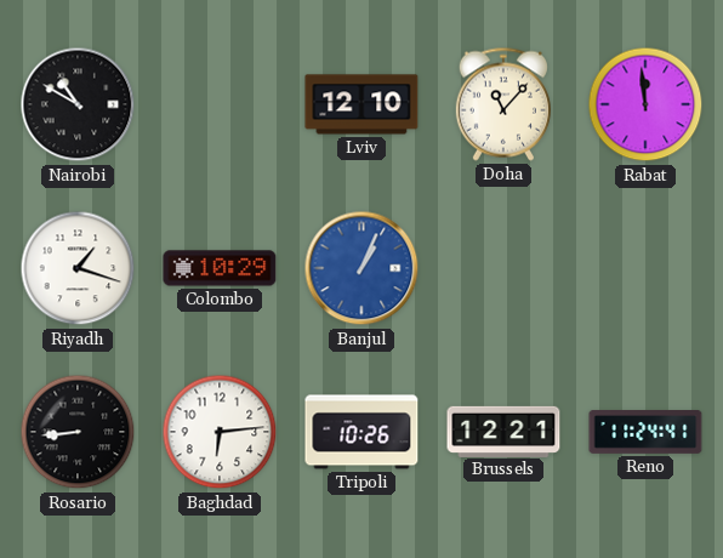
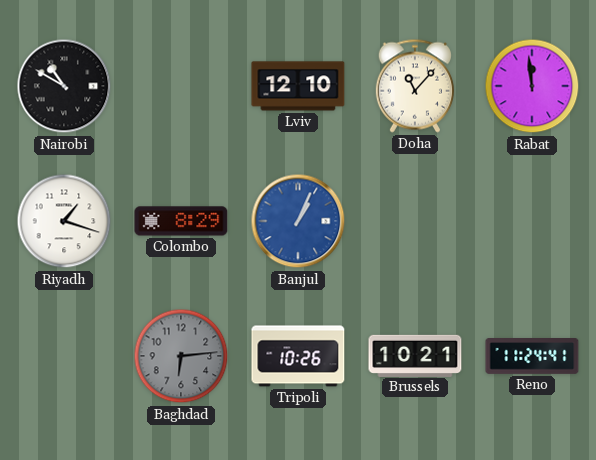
Colombo: 10:29 -> 8:29 (181, 221)
Rosario: 8:44 -> none (78, 432)
Baghdad dial: white -> grey (181, 356)
Brussels: 12:21 -> 10:21 (415, 355)
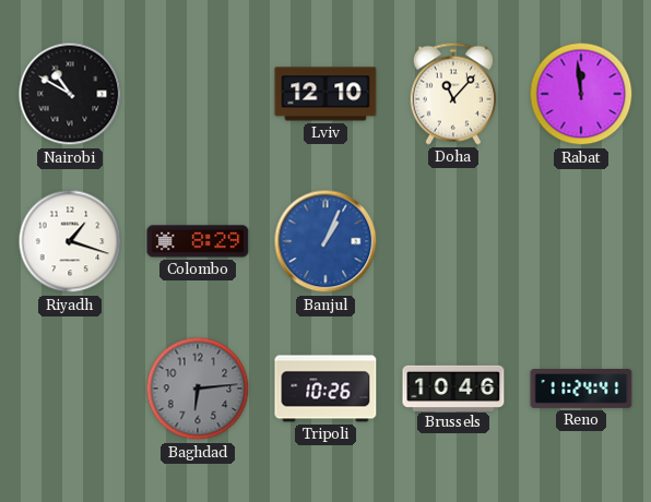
Brussels: 10:21 -> 10:46 (453, 387)
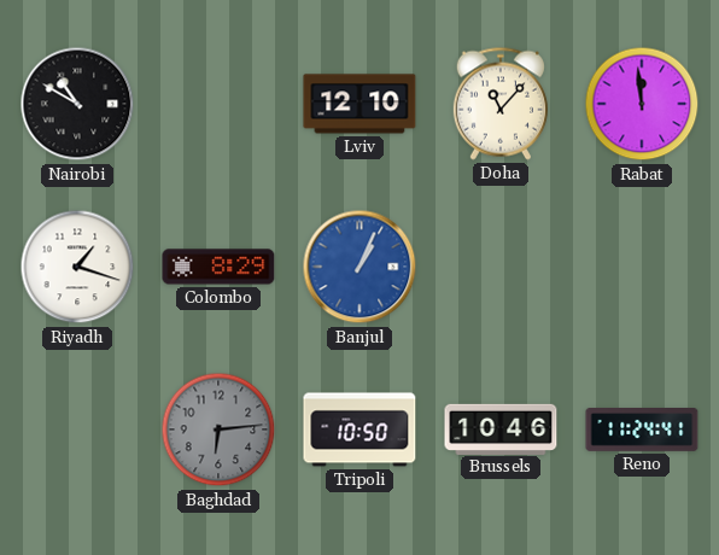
Tripoli: 10:26 -> 10:50 (359, 430)
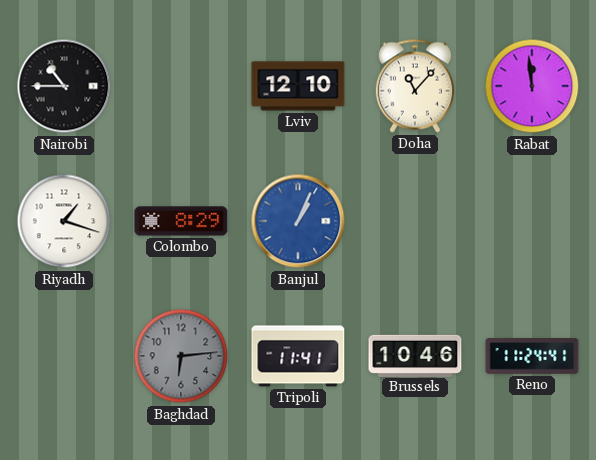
Nairobi: 10:50 -> 10:45 (64, 86)
Tripoli: 10:50 -> 11:41 (298, 356)
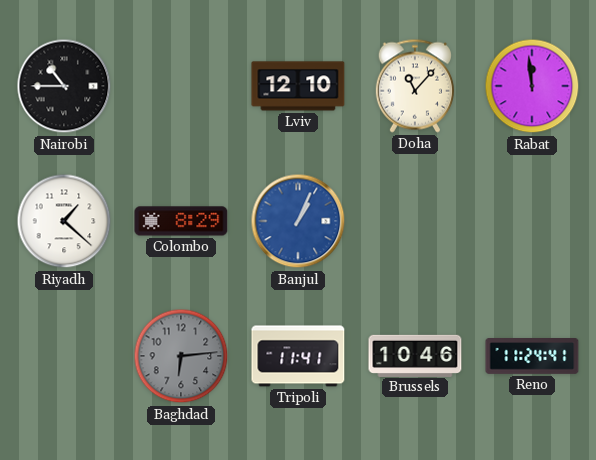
Riyadh: 1:18 -> 1:22 (64, 221)
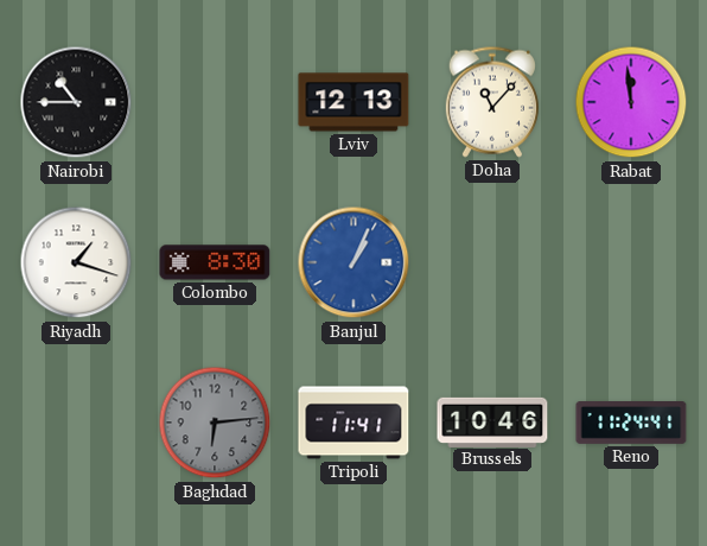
Lviv: 12:10 -> 12:13 (353, 102)
Riyadh: 1:22 -> 1:18 (76, 262)
Colombo: 8:29 -> 8:30 (215, 262)
